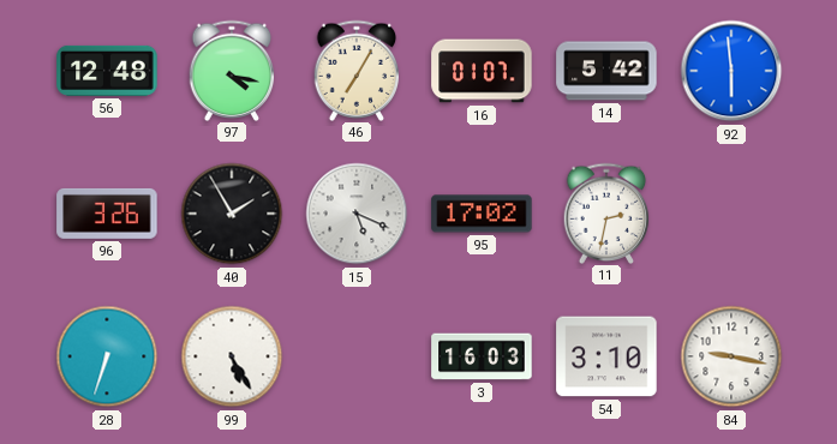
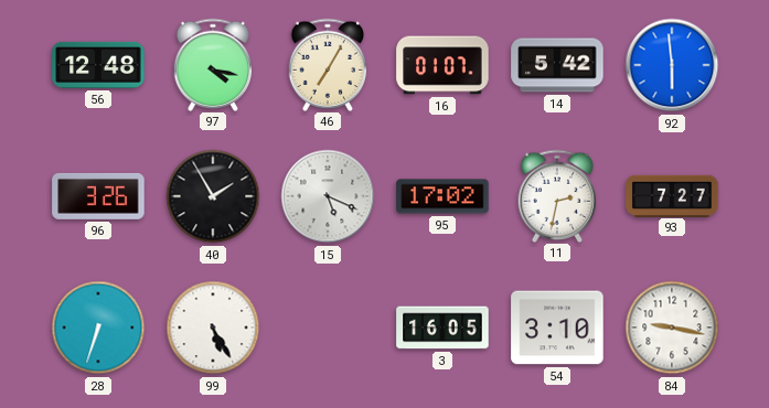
93: none -> 7:27 (672, 195)
3: 16:03 -> 16:05 (442, 328)
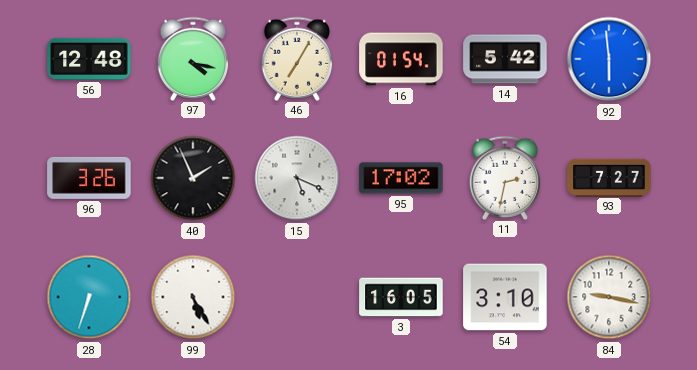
16: 01:07 -> 01:54 (401, 59)
40: 1:55 -> 1:56 (193, 178)
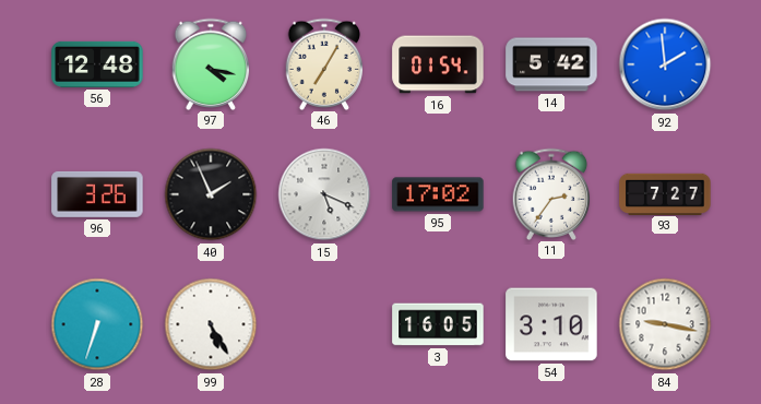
92: 5:59 -> 1:59 (665, 64)
11: 2:32 -> 2:36 (551, 193)
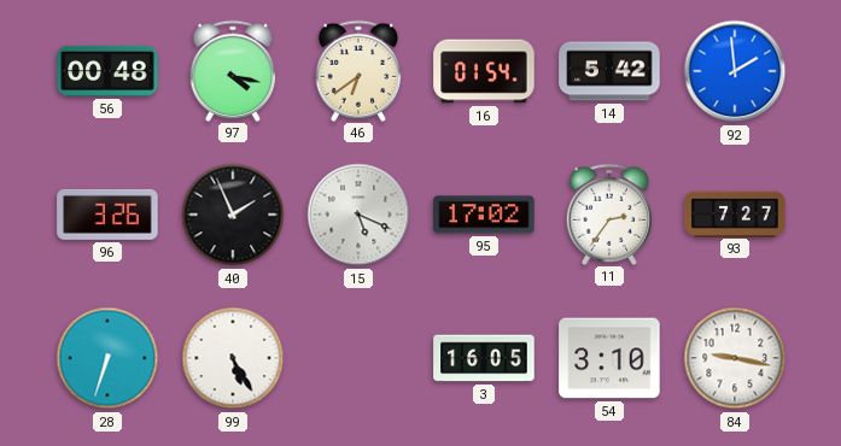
56: 12:48 -> 00:48 (107, 71)
46: 7:05 -> 6:39 (358, 70)
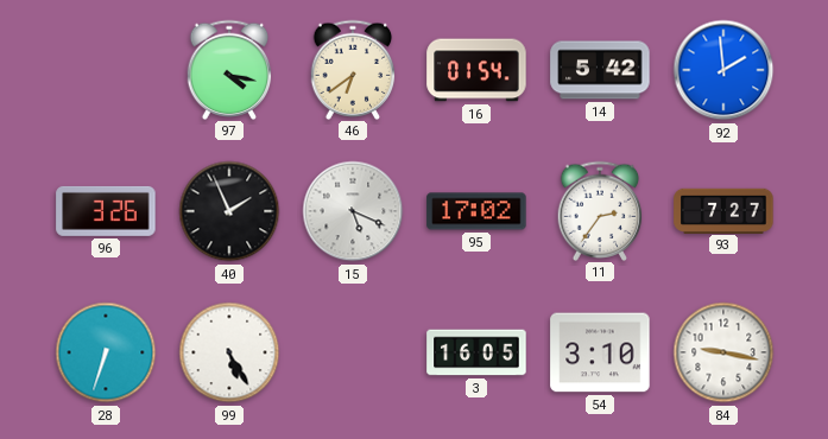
56: 00:48 -> none (107, 71)
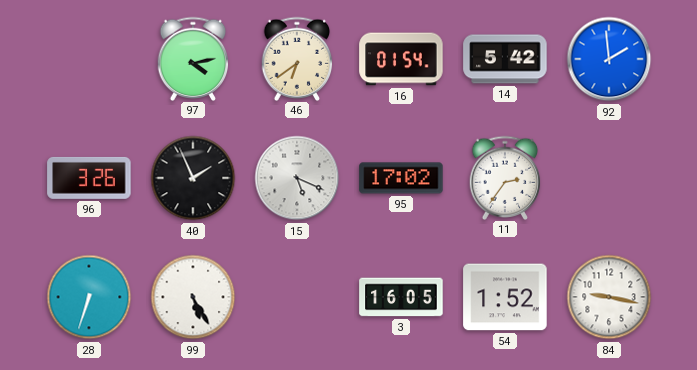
97: 4:17 -> 4:13 (193, 58)
93: 7:27 -> none (723, 210)
54: 3:10 -> 1:52 (505, 297)
